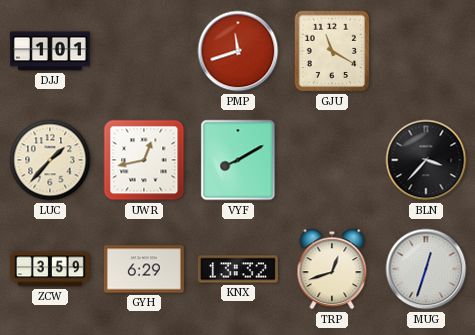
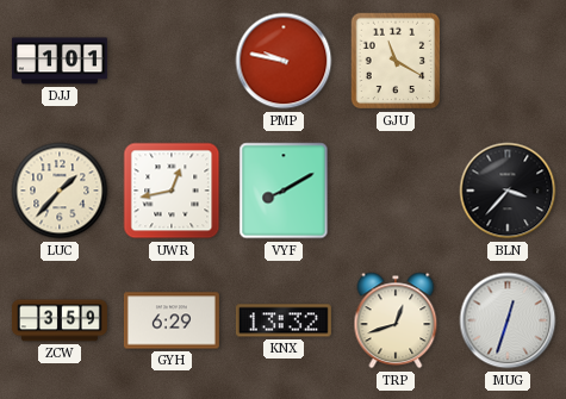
PMP: 11:42 -> 9:47 (284, 61)
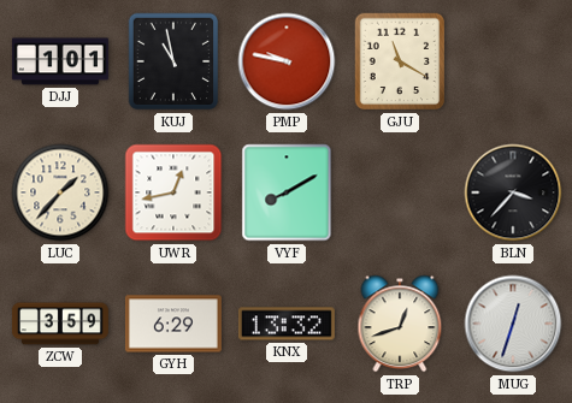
KUJ: none -> 10:58 (173, 61)
